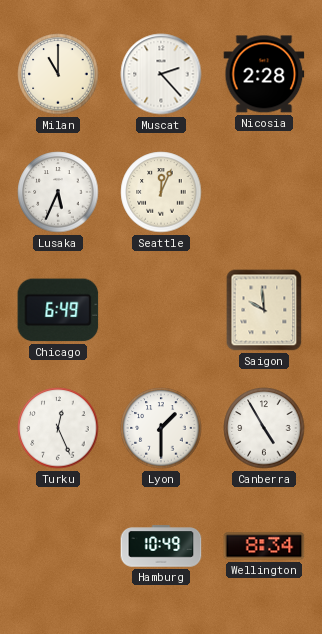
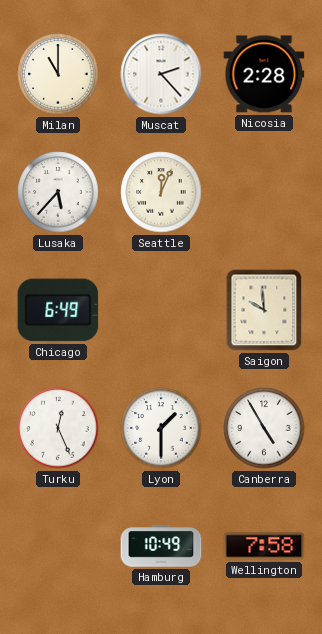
Lusaka: 5:34 -> 5:37 (58, 192)
Wellington: 8:34 -> 7:58 (264, 546)
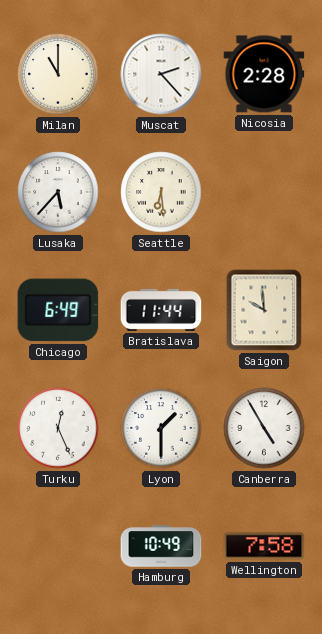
Seattle: 12:04 -> 6:29 (161, 192)
Bratislava: none -> 11:44 (161, 310)
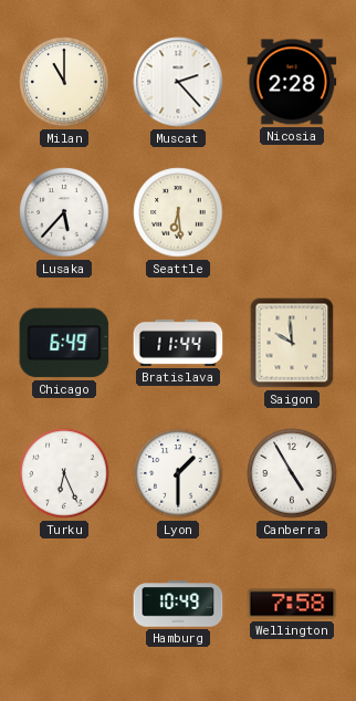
Turku: 12:26 -> 6:26 (64, 473)
